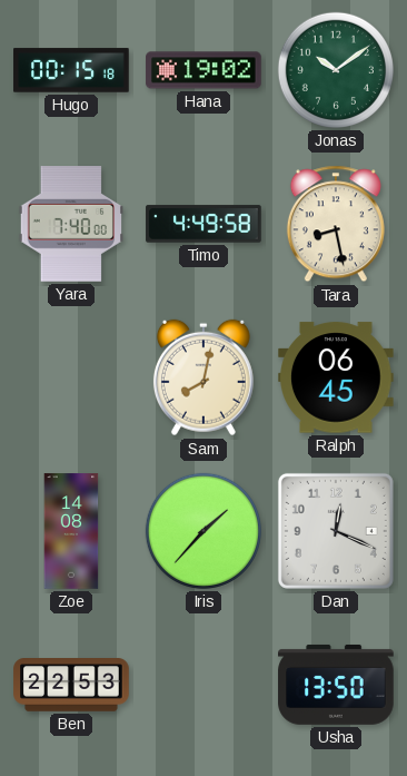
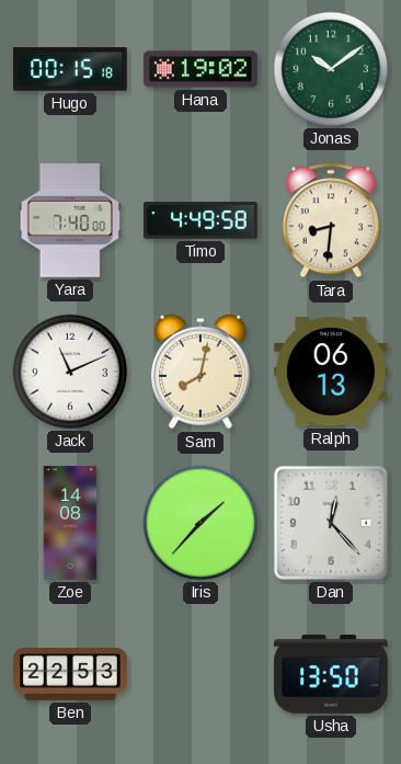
Tara: 8:28 -> 8:31 (331, 220)
Jack: none -> 11:11 (70, 372)
Ralph: 06:45 -> 06:13 (331, 372)
Dan: 12:19 -> 12:23 (331, 523)
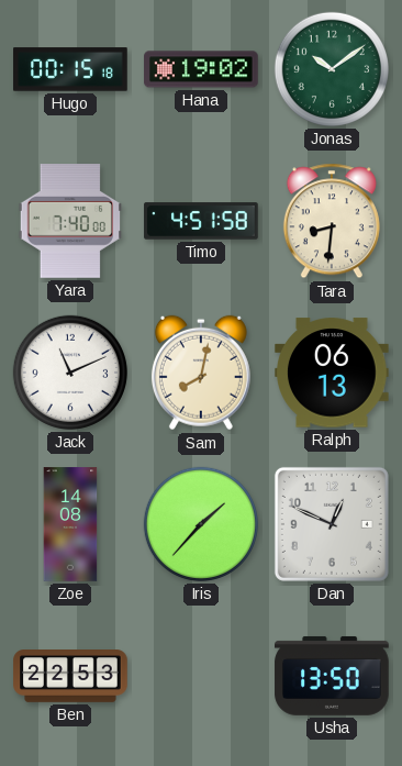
Timo: 4:49 -> 4:51 (201, 221)
Dan: 12:23 -> 12:49 (332, 524)
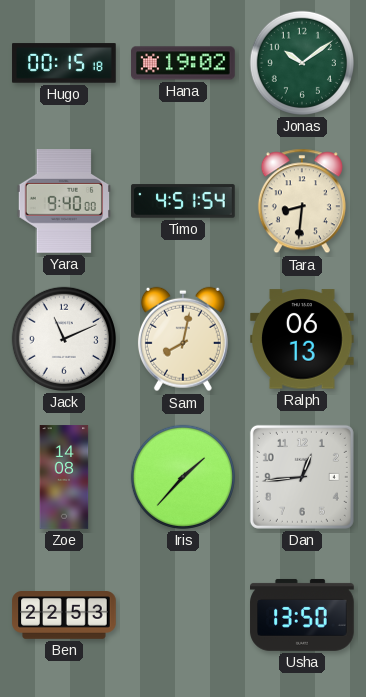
Yara: 7:40 -> 9:40 (63, 201)
Timo: 4:51:58 -> 4:51:54 (183, 201)
Dan: 12:49 -> 12:44 (302, 477)
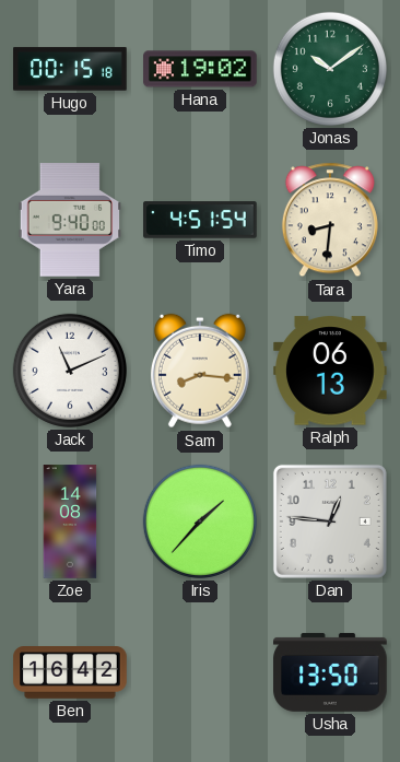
Sam: 8:02 -> 8:16 (200, 371)
Dan: 12:44 -> 12:46 (330, 521)
Ben: 22:53 -> 16:42 (70, 672)
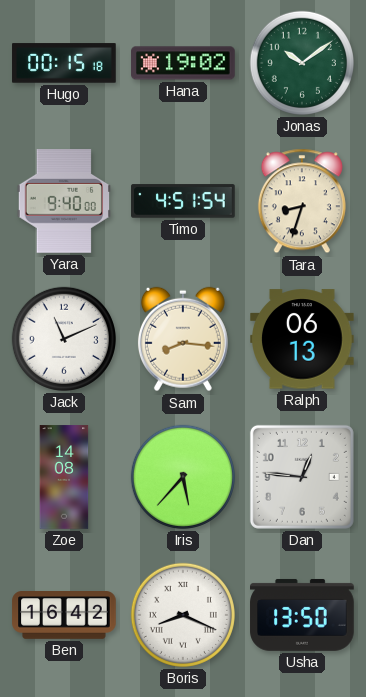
Tara: 8:31 -> 8:33 (302, 201)
Iris: 1:37 -> 5:37 (183, 477)
Boris: none -> 8:19 (183, 615)
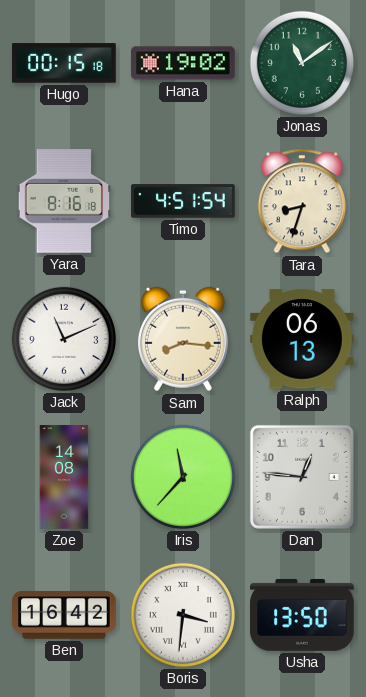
Jonas: 10:09 -> 11:09 (302, 63)
Yara: 9:40 -> 8:16 (63, 201)
Iris: 5:37 -> 11:37 (183, 477)
Boris: 8:19 -> 3:31 (183, 615)
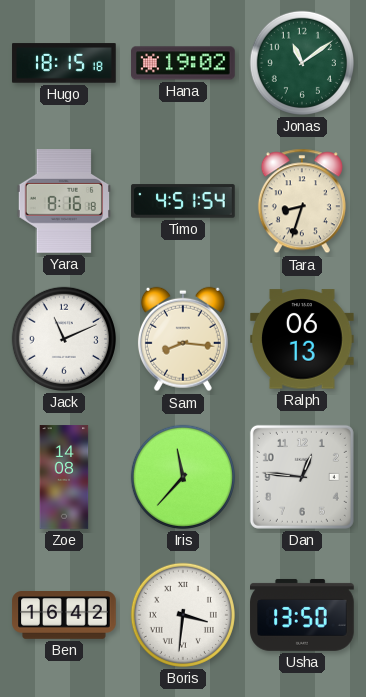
Hugo: 00:15 -> 18:15 (64, 63)
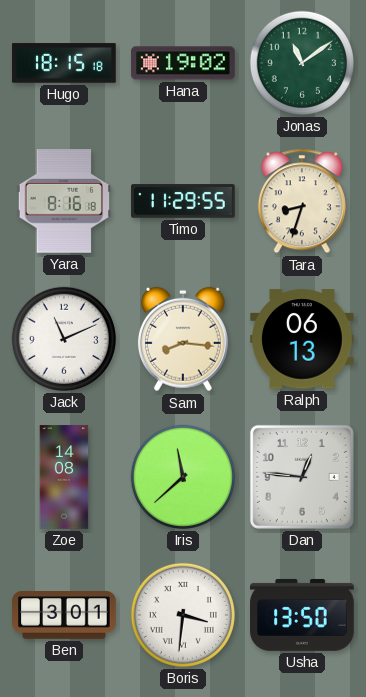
Timo: 4:51 -> 11:29 (183, 201)
Iris: 11:37 -> 11:38 (183, 477)
Ben: 16:42 -> 3:01 (64, 615)
